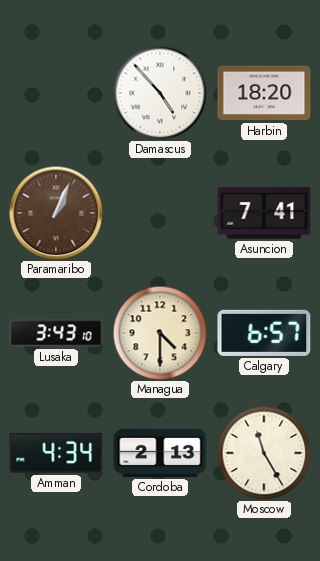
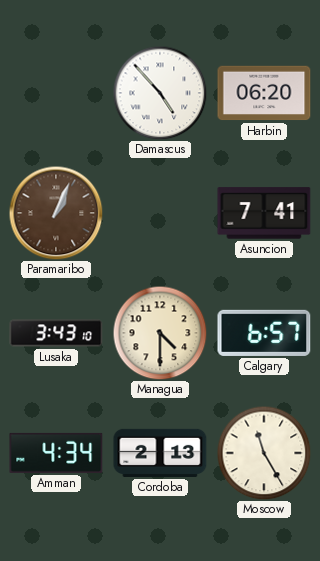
Harbin: 18:20 -> 06:20 (264, 93)
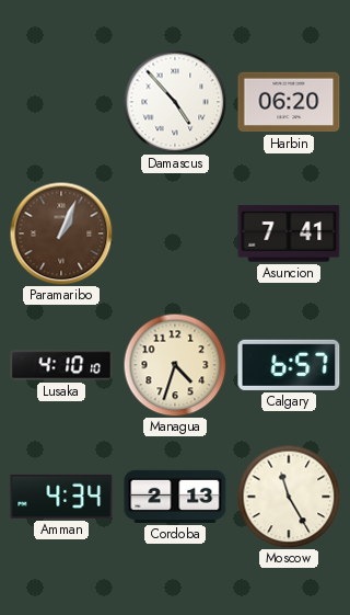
Lusaka: 3:43 -> 4:10 (61, 365)
Managua: 4:30 -> 4:33 (175, 365)
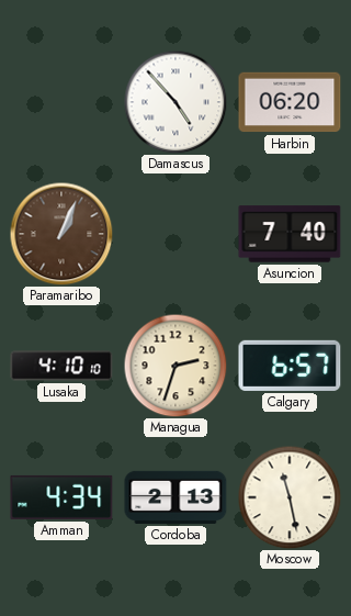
Asuncion: 7:41 -> 7:40 (290, 234)
Managua: 4:33 -> 2:33 (175, 366)
Moscow: 11:25 -> 11:28 (290, 497)
